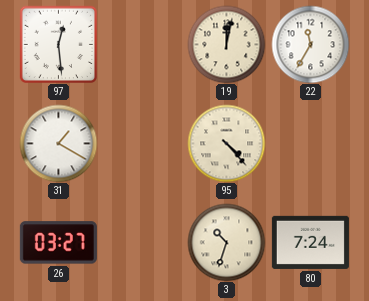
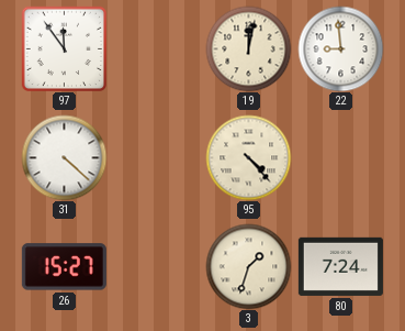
97: 12:29 -> 11:54 (64, 48)
22: 11:35 -> 8:59 (340, 48)
31: 1:20 -> 4:22 (64, 157)
26: 03:27 -> 15:27 (64, 267)
3: 10:33 -> 1:33 (248, 266)
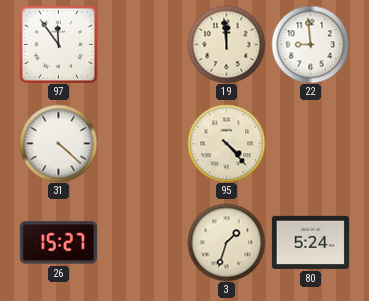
19: 12:02 -> 11:59 (226, 44)
80: 7:24 -> 5:24 (310, 242)
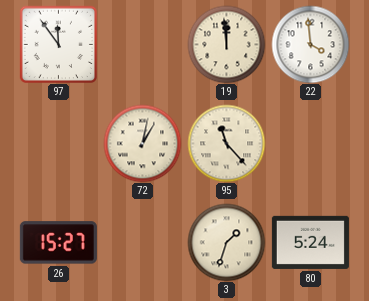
22: 8:59 -> 3:59 (310, 44)
31: 4:22 -> none (58, 143)
72: none -> 1:02 (142, 143)
95: 4:23 -> 11:23 (226, 143)
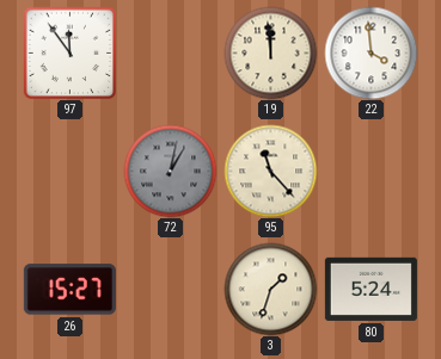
72 dial: cream -> grey (170, 171)
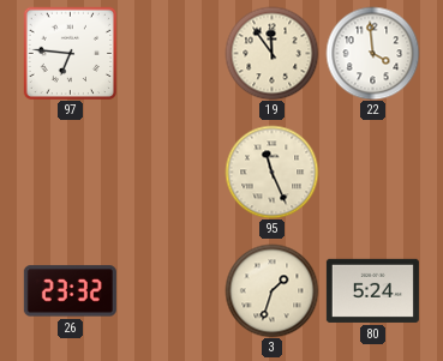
97: 11:54 -> 6:46 (70, 53)
19: 11:59 -> 11:54 (271, 53)
72: 1:02 -> none (170, 171)
95: 11:23 -> 11:26 (271, 172)
26: 15:27 -> 23:32 (70, 291)
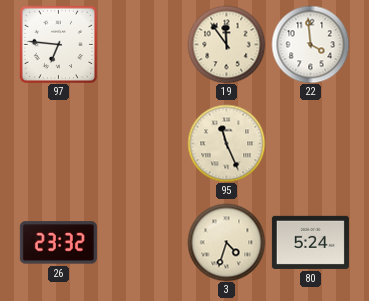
3: 1:33 -> 4:33 (226, 242)
